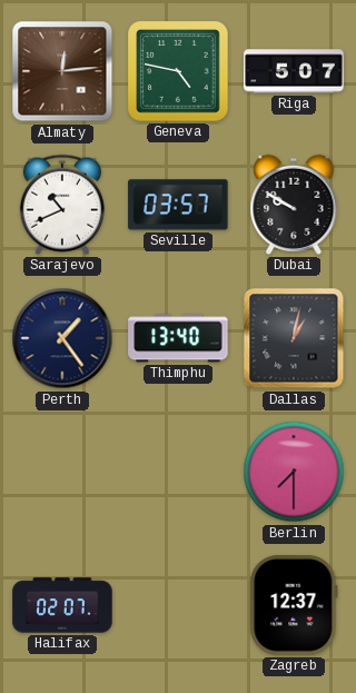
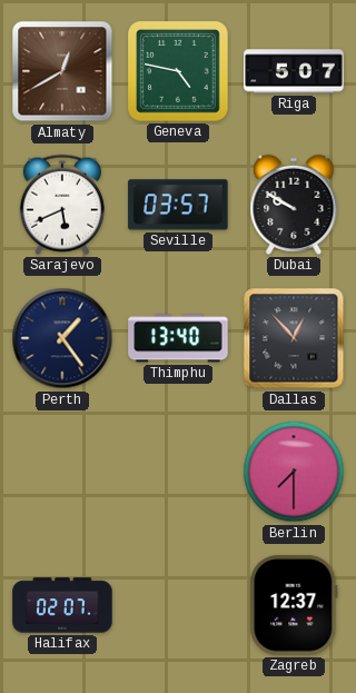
Almaty: 12:14 -> 12:40 (62, 71)
Sarajevo: 10:41 -> 5:41 (62, 205)
Dallas: 1:02 -> 12:53 (294, 338)
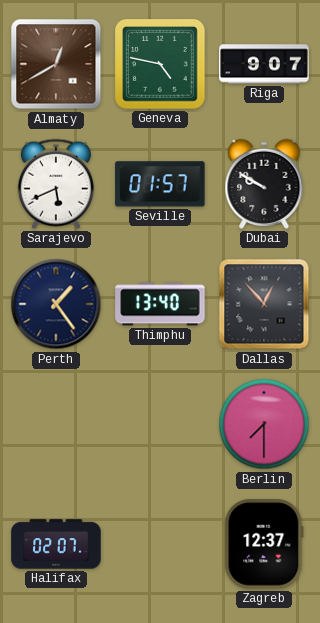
Riga: 5:07 -> 9:07 (264, 64)
Seville: 03:57 -> 01:57 (160, 184)
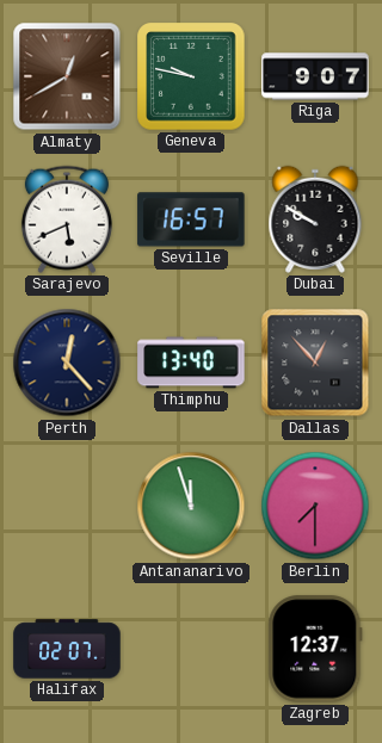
Geneva: 4:47 -> 9:47 (191, 76)
Seville: 01:57 -> 16:57 (191, 219)
Perth: 1:24 -> 12:23 (67, 363)
Antananarivo: none -> 11:57 (191, 506)
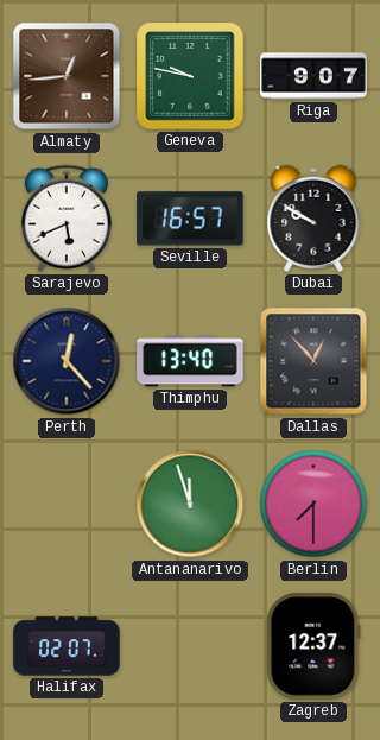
Almaty: 12:40 -> 12:44 (66, 76)
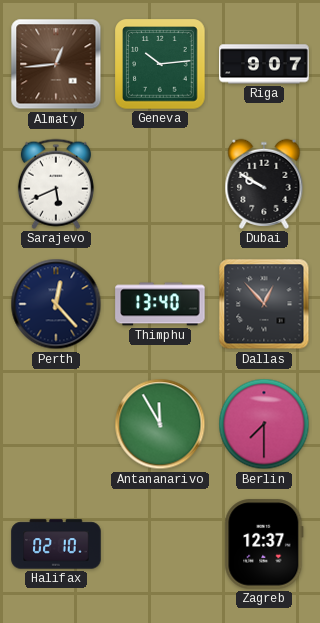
Geneva: 9:47 -> 10:14 (160, 64)
Seville: 16:57 -> none (190, 219)
Antananarivo: 11:57 -> 11:55 (160, 424)
Halifax: 02:07 -> 02:10 (56, 544)
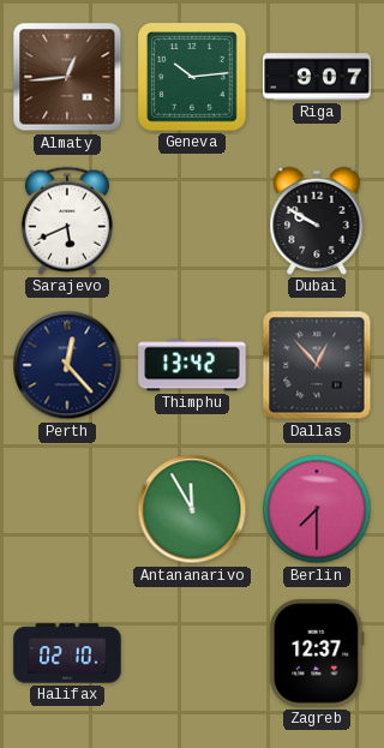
Thimphu: 13:40 -> 13:42 (192, 365)
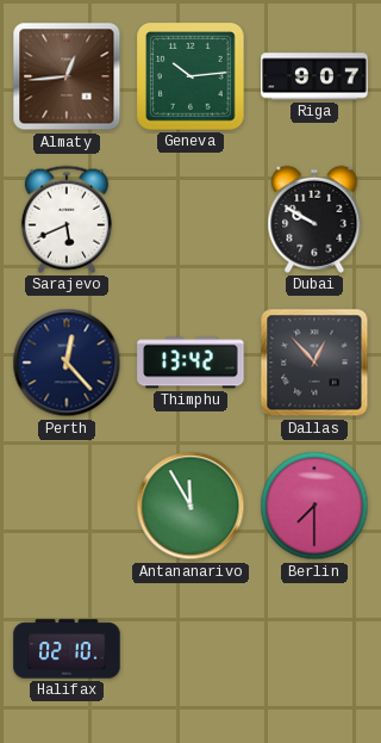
Zagreb: 12:37 -> none (317, 653)
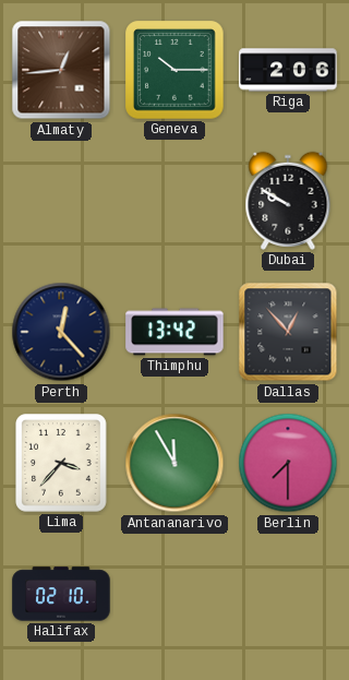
Geneva: 10:14 -> 10:15 (174, 70)
Riga: 9:07 -> 2:06 (288, 70)
Sarajevo: 5:41 -> none (67, 219)
Lima: none -> 3:37 (62, 463)
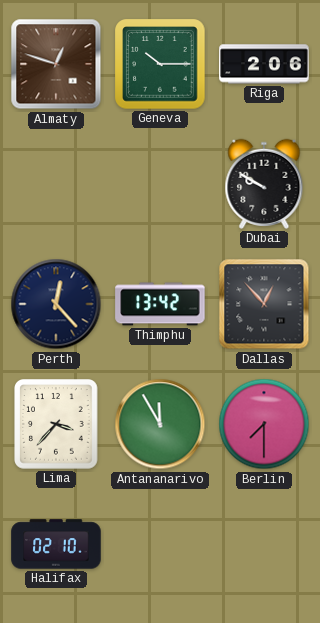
Almaty: 12:44 -> 12:48 (56, 64)
